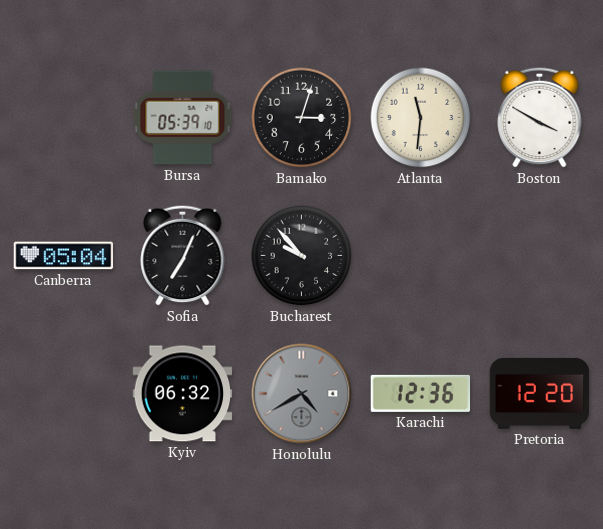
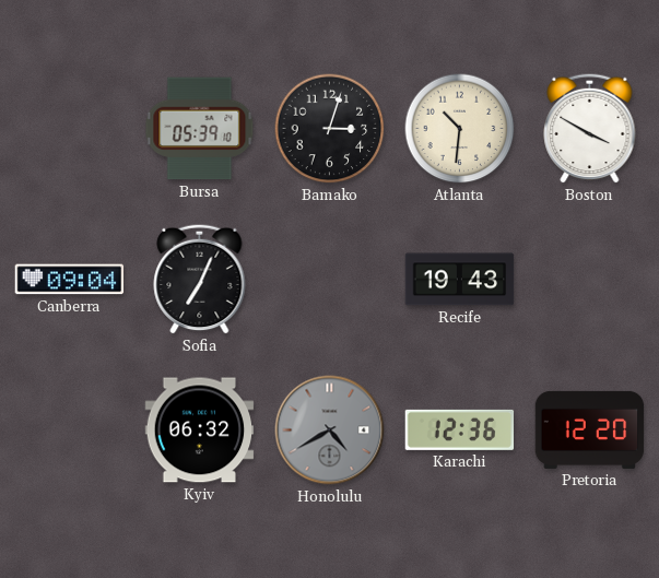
Atlanta: 11:31 -> 10:31 (460, 129)
Canberra: 05:04 -> 09:04 (70, 280)
Bucharest: 9:53 -> none (302, 256)
Recife: none -> 19:43 (460, 280)
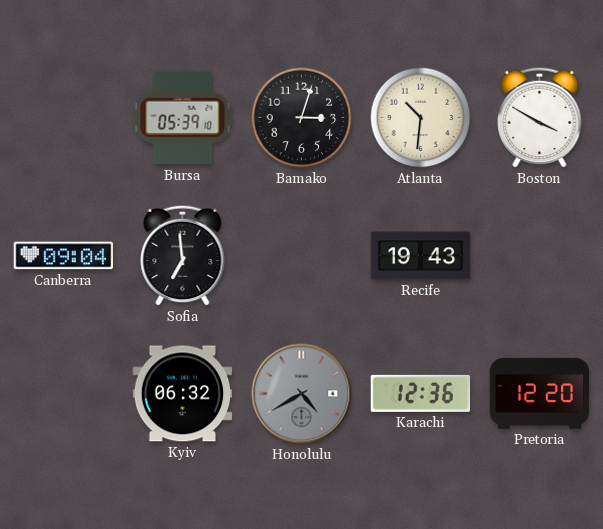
Sofia: 7:04 -> 6:59 (183, 255)
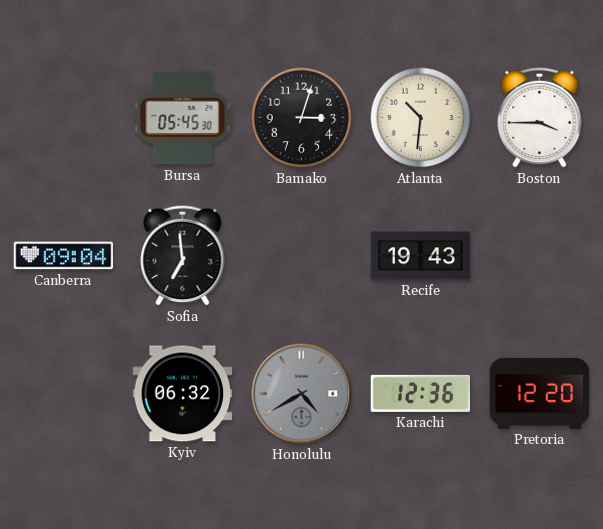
Bursa: 05:39 -> 05:45 (183, 118)
Boston: 3:50 -> 3:45 (540, 117)
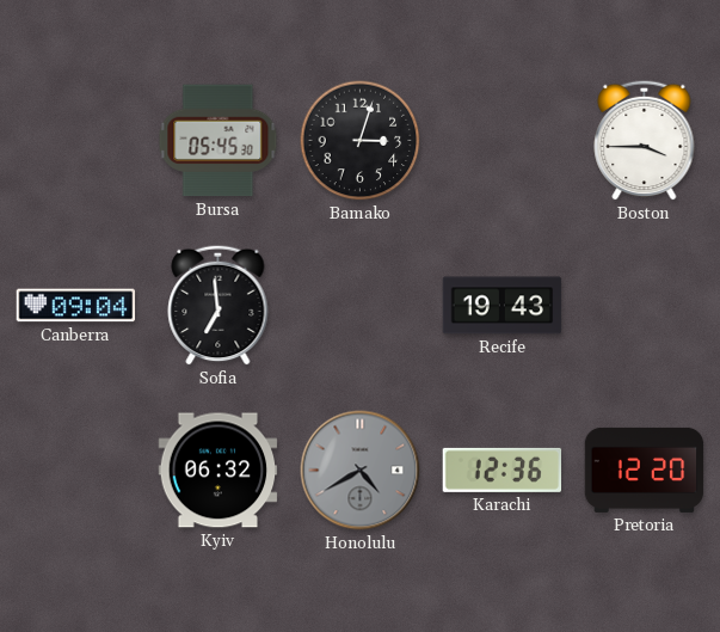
Atlanta: 10:31 -> none (421, 118)
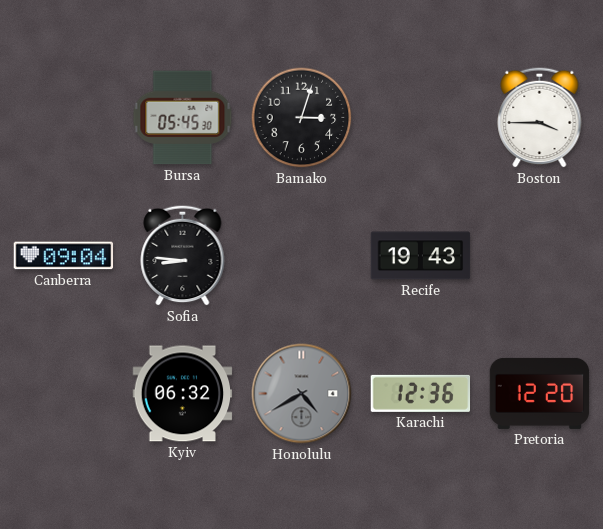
Sofia: 6:59 -> 8:46 (183, 255)
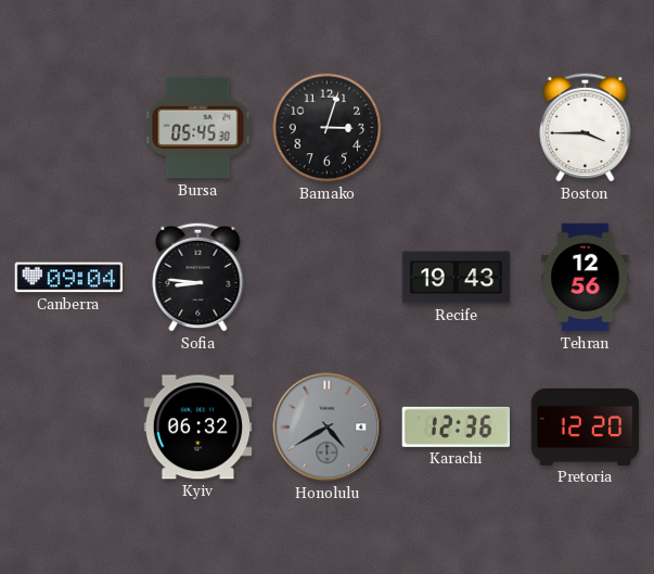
Tehran: none -> 12:56 (586, 278)
